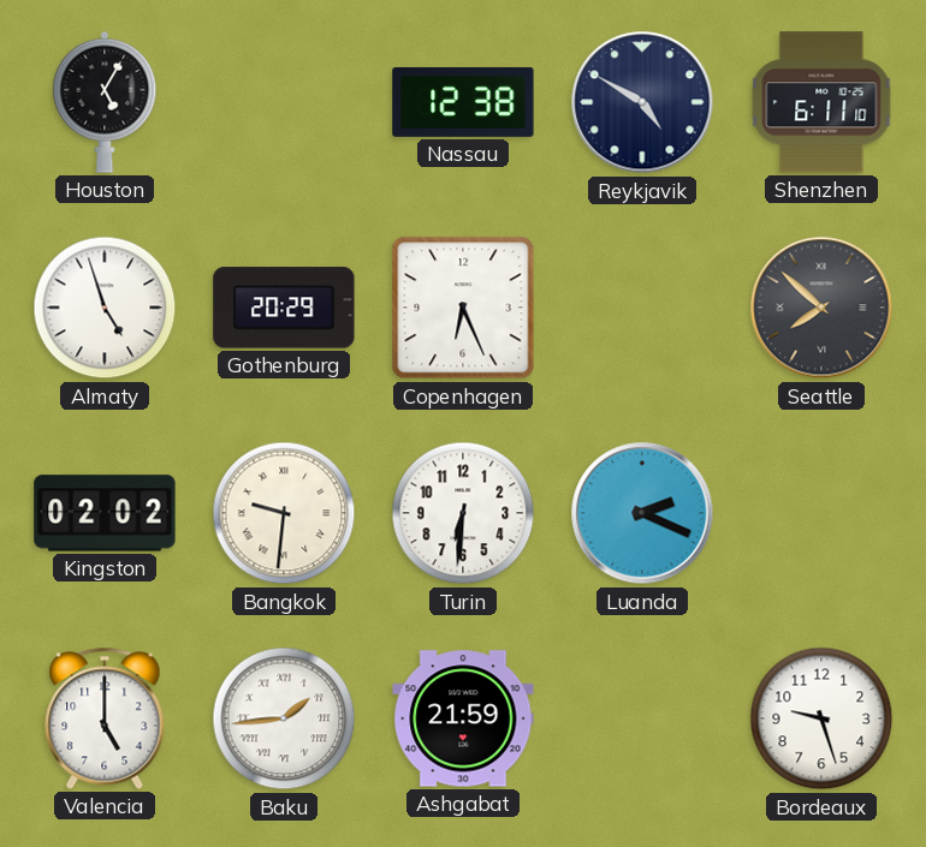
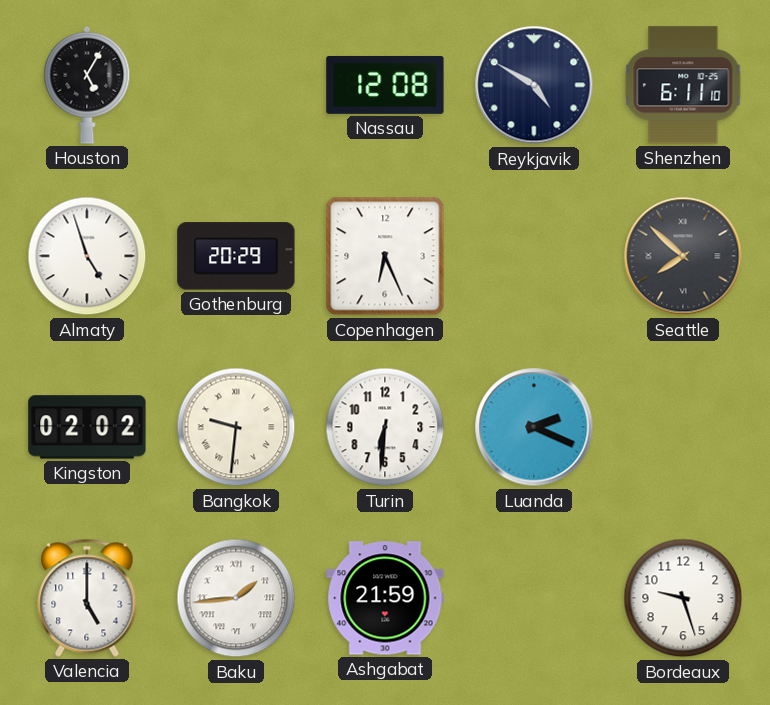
Nassau: 12:38 -> 12:08 (385, 85)
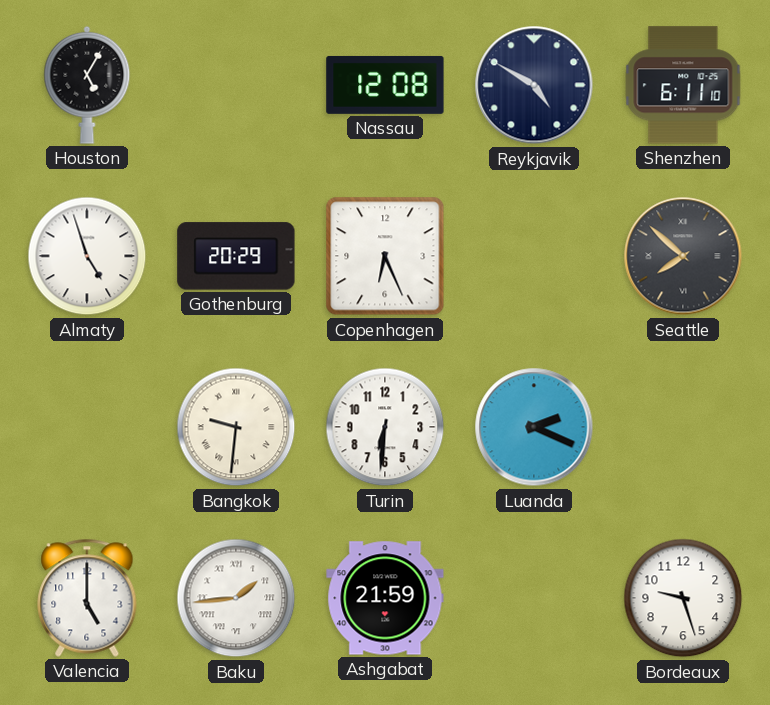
Kingston: 02:02 -> none (87, 427)
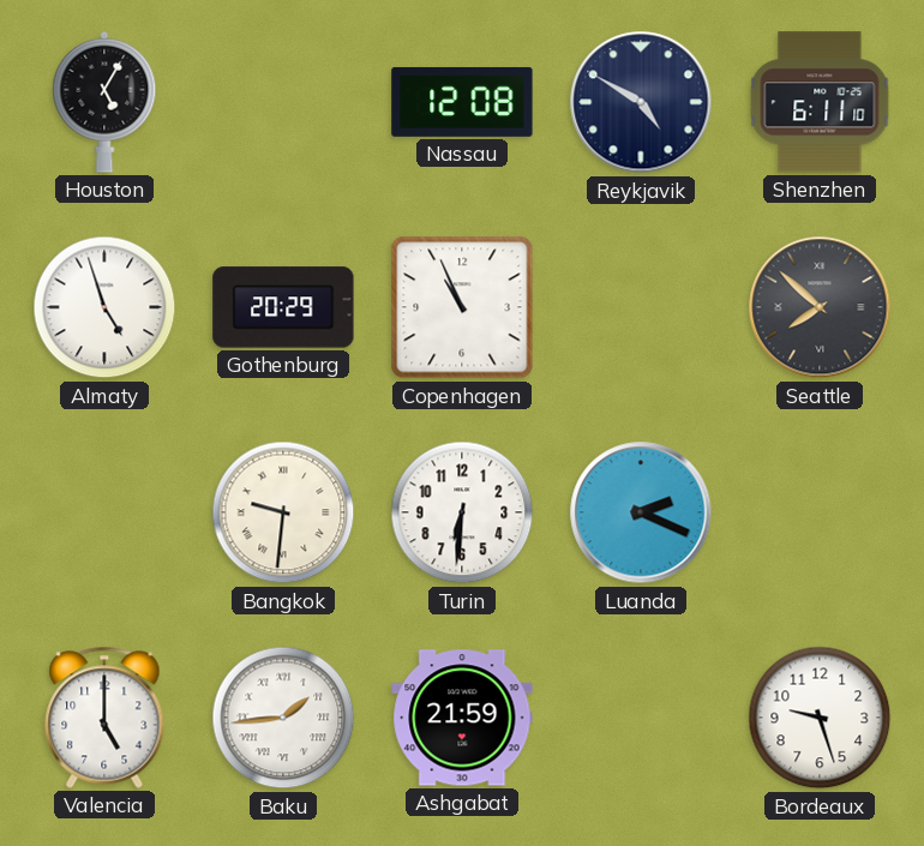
Copenhagen: 6:26 -> 10:56 (462, 307)
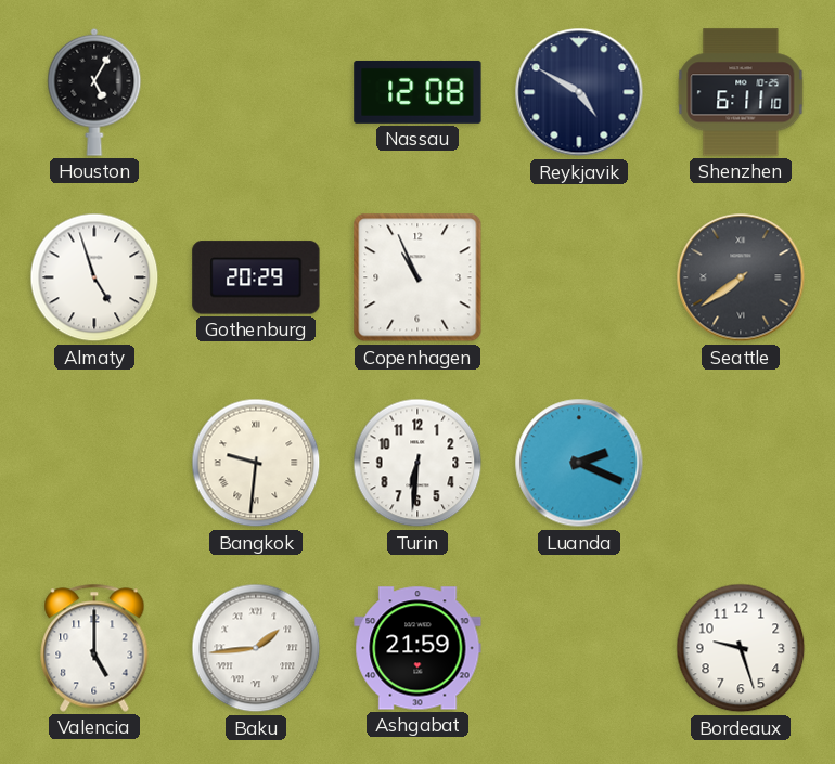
Seattle: 7:52 -> 7:39 (741, 277)
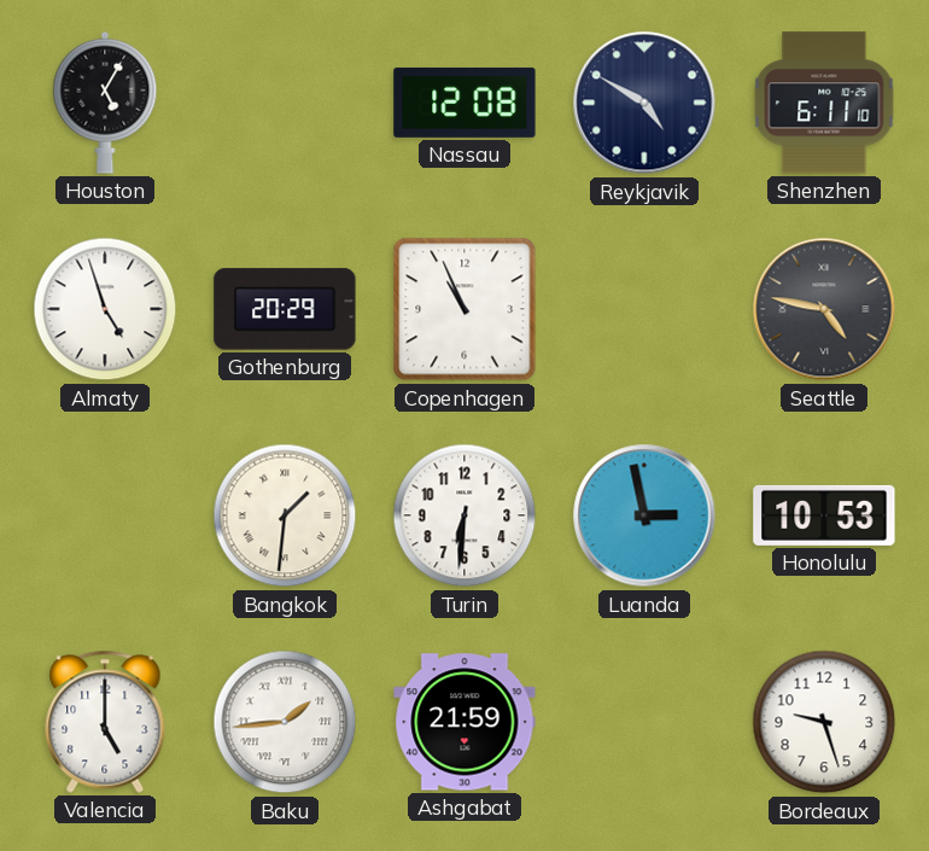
Seattle: 7:39 -> 4:47 (824, 309)
Bangkok: 9:31 -> 1:31 (285, 515)
Luanda: 2:19 -> 2:58 (644, 515)
Honolulu: none -> 10:53 (824, 515)
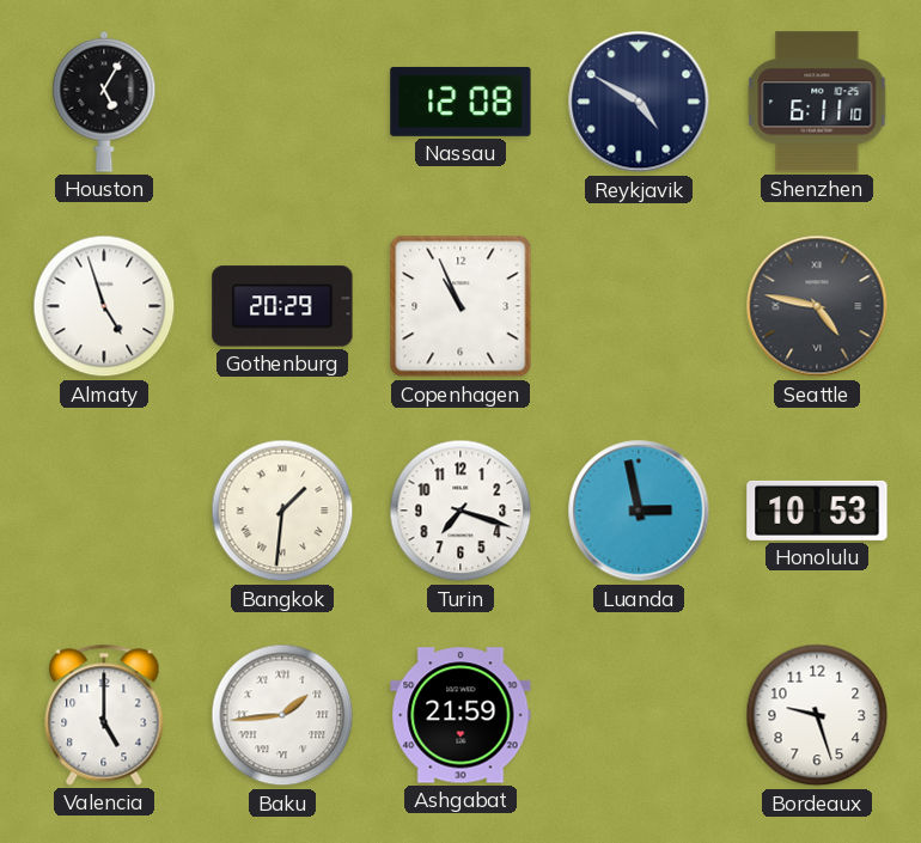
Turin: 6:31 -> 7:18 (460, 511)
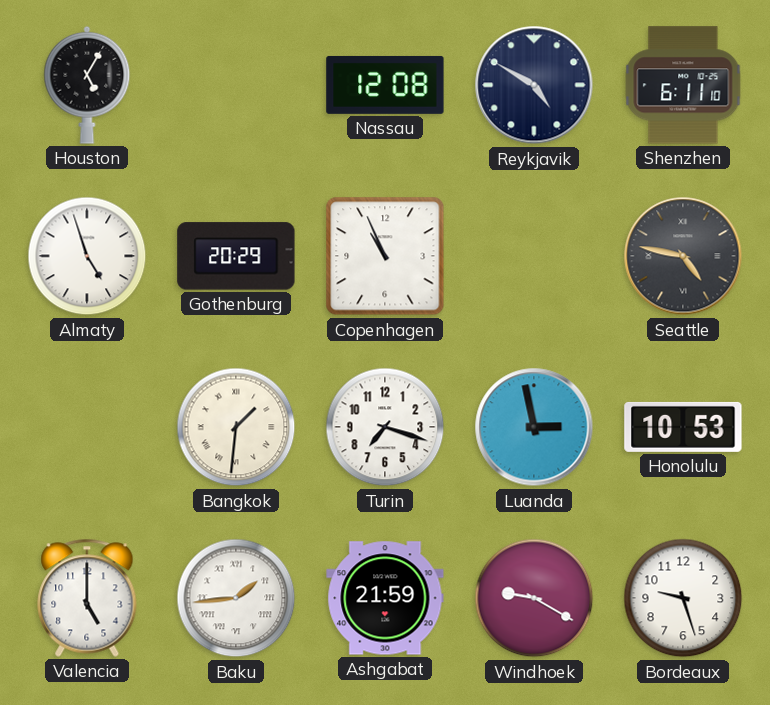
Windhoek: none -> 9:20 (534, 598)
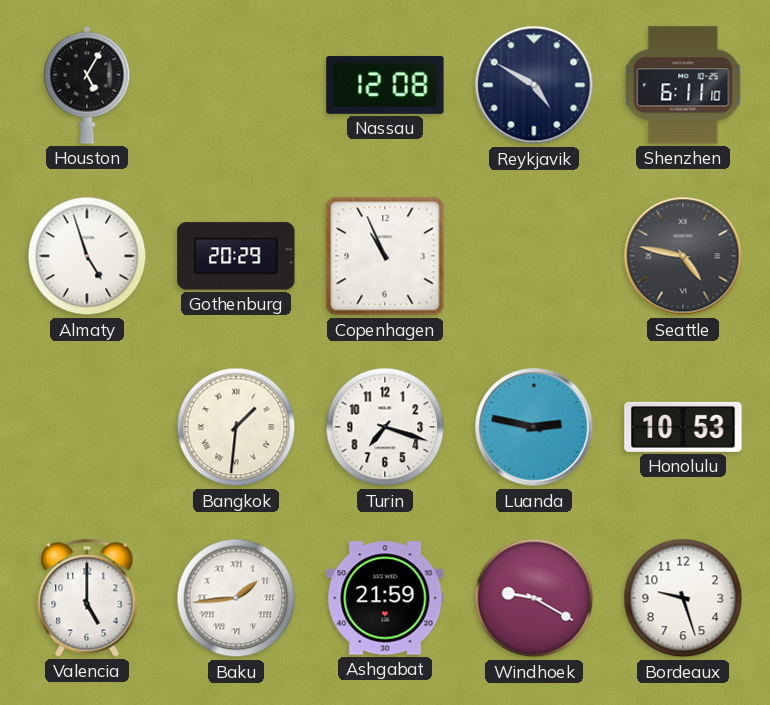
Luanda: 2:58 -> 2:47 (534, 427)
